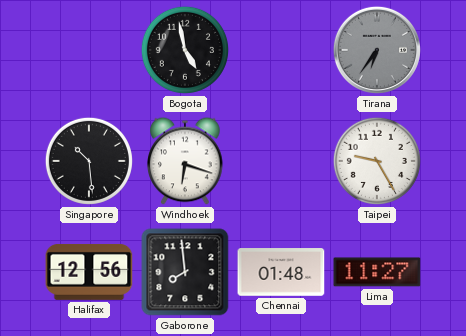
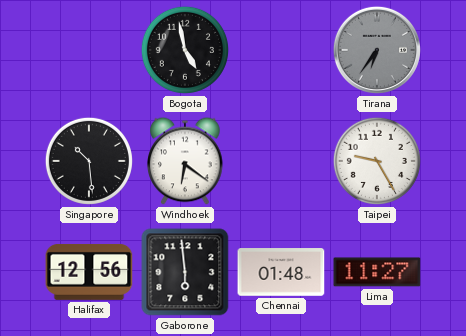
Windhoek: 6:18 -> 6:21 (185, 161)
Gaborone: 7:59 -> 5:59 (185, 272)
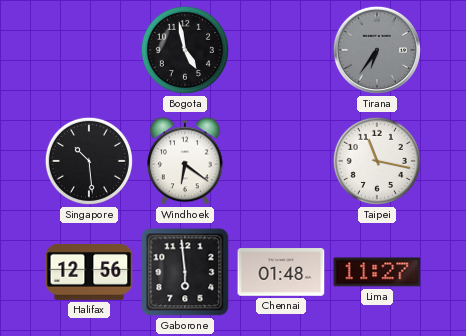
Taipei: 9:25 -> 11:17 (377, 161)
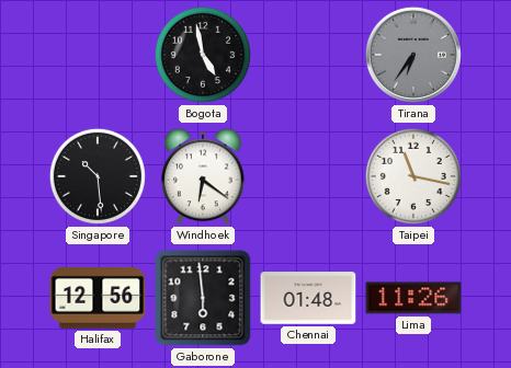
Lima: 11:27 -> 11:26 (413, 298)
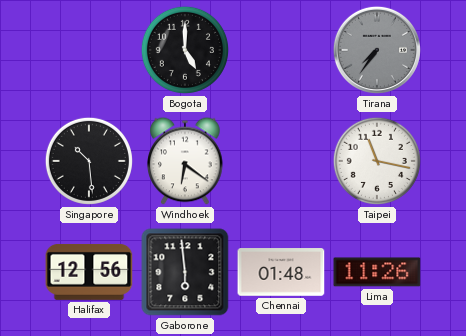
Bogota: 4:58 -> 5:00 (185, 50)
Tirana: 6:36 -> 7:36 (377, 50)
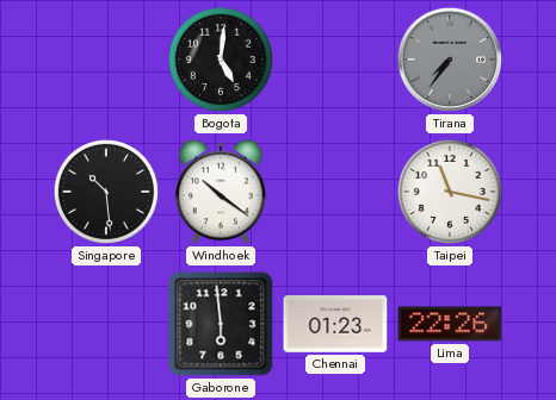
Bogota: 5:00 -> 5:01 (221, 60)
Windhoek: 6:21 -> 10:21 (221, 192)
Halifax: 12:56 -> none (89, 272)
Chennai: 01:48 -> 01:23 (335, 324)
Lima: 11:26 -> 22:26 (450, 324)
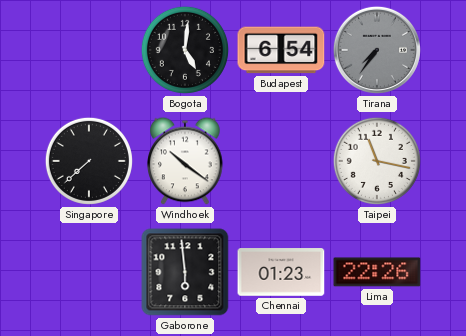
Budapest: none -> 6:54 (281, 50)
Singapore: 10:29 -> 7:38 (89, 161)
